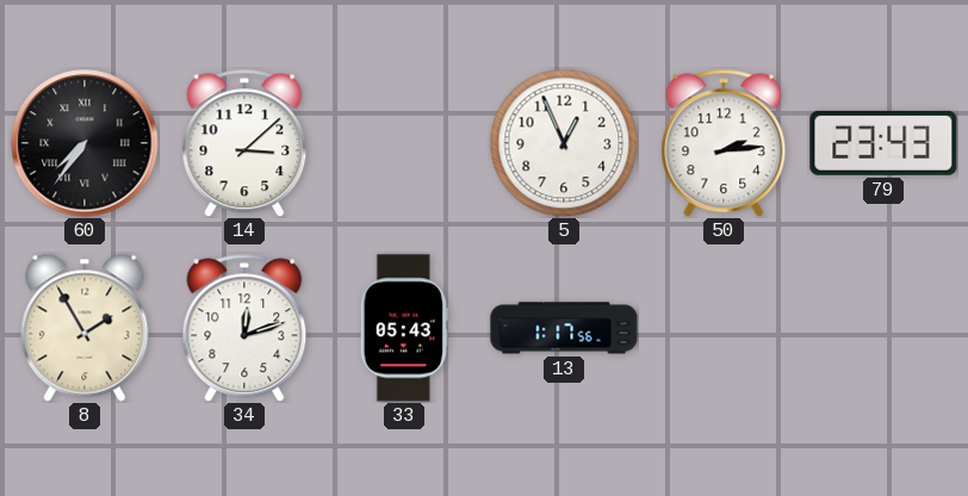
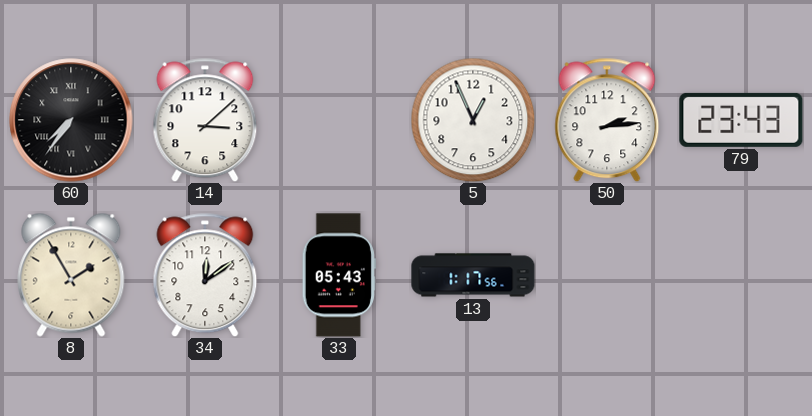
34: 12:12 -> 12:09 (205, 275)
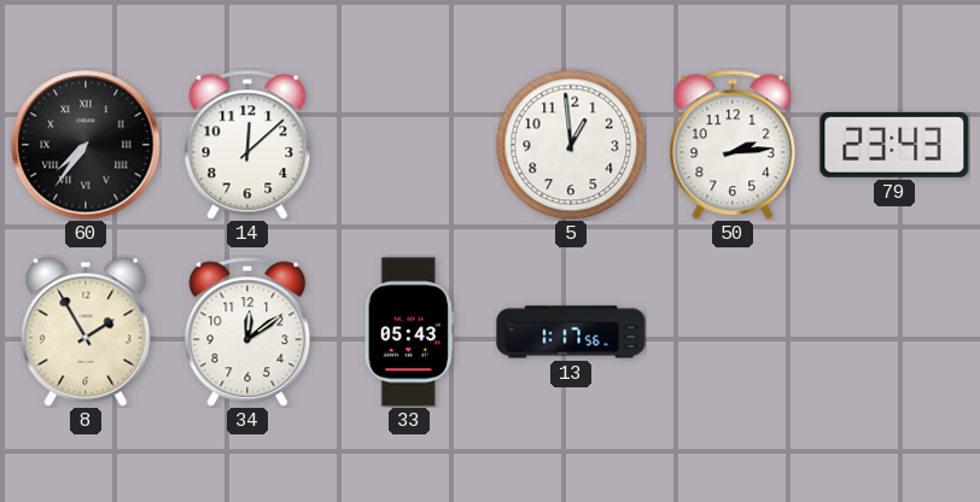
14: 3:08 -> 12:08 (247, 145)
5: 12:56 -> 12:59 (571, 145)
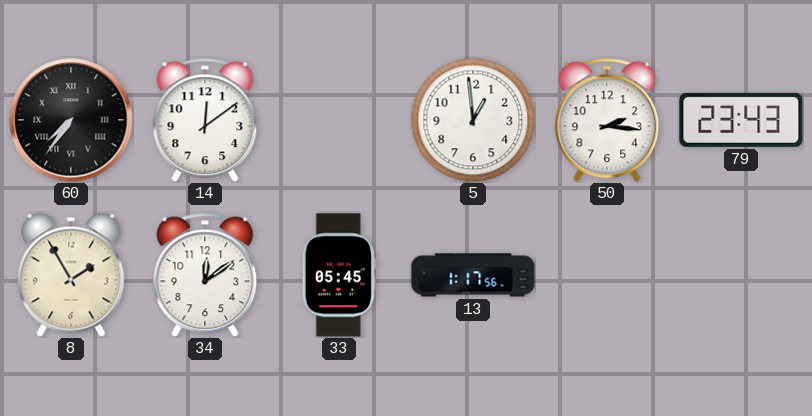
14: 12:08 -> 12:09 (205, 120)
50: 2:14 -> 2:16 (607, 120)
33: 05:43 -> 05:45 (339, 275)
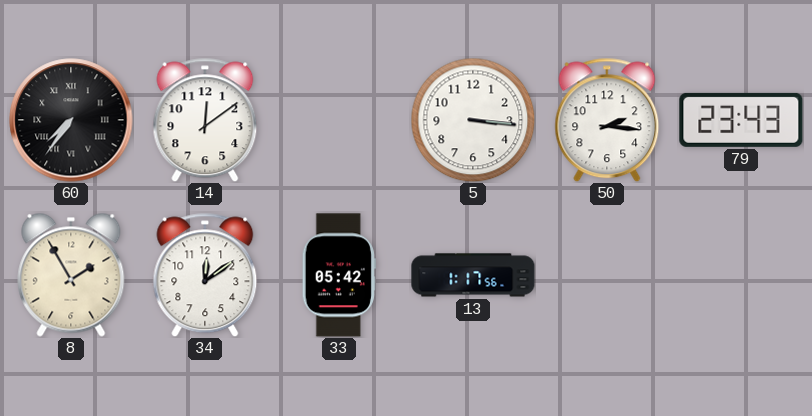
5: 12:59 -> 3:16 (473, 120)
33: 05:45 -> 05:42 (339, 275)
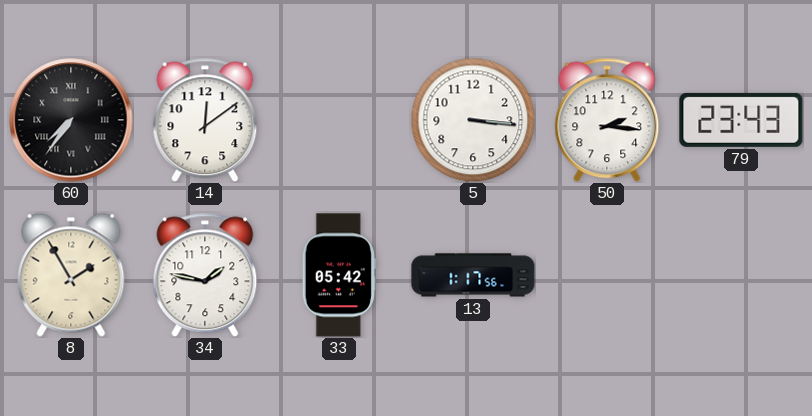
34: 12:09 -> 1:47 (205, 275)
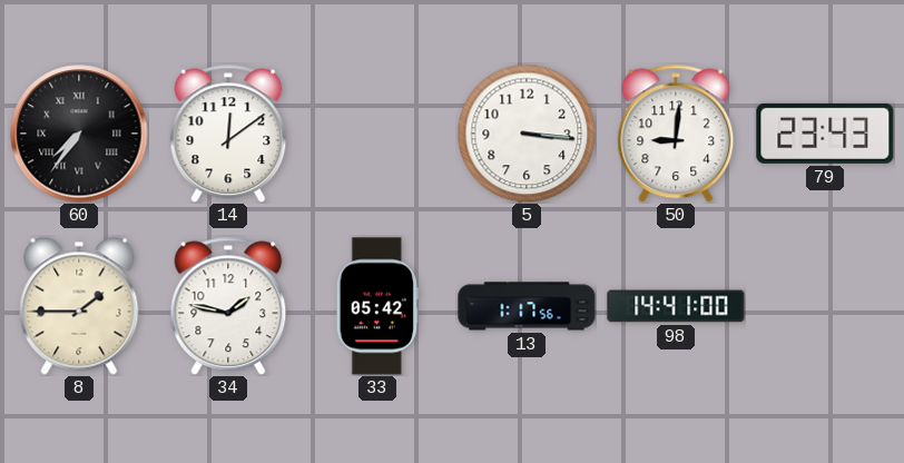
50: 2:16 -> 9:01 (676, 134)
8: 1:55 -> 1:45 (79, 306)
98: none -> 14:41 (676, 306)
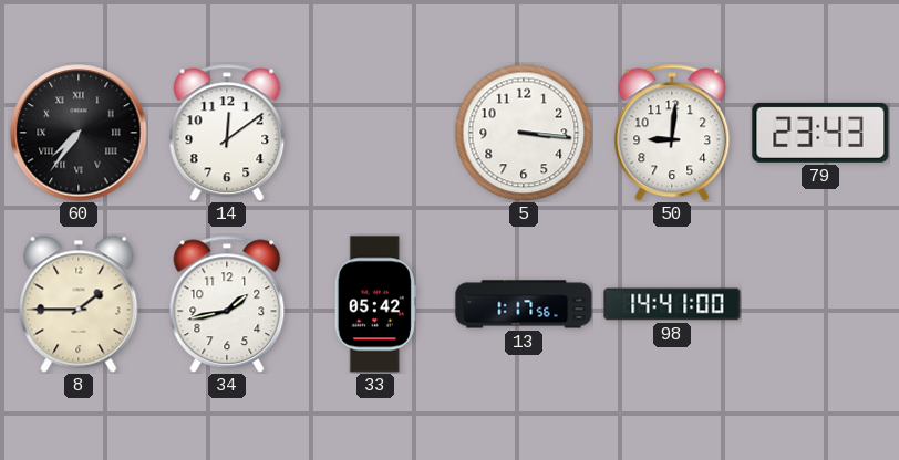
34: 1:47 -> 1:43 (227, 304)
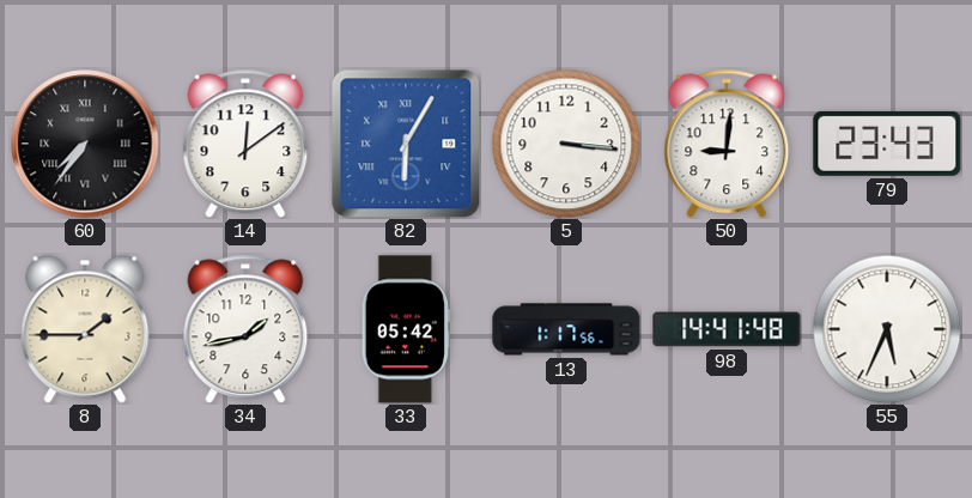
82: none -> 6:05 (406, 144)
98: 14:41:00 -> 14:41:48 (727, 329)
55: none -> 5:34 (887, 329)
